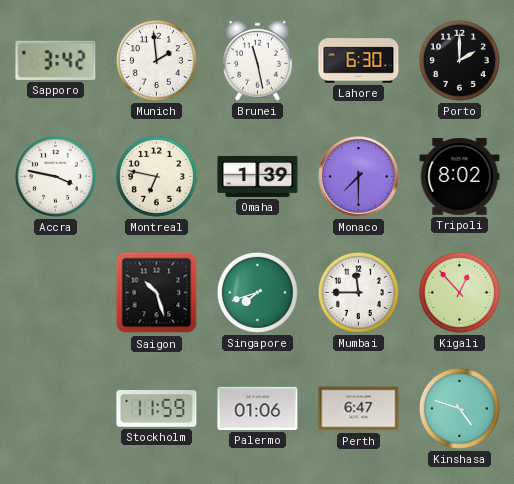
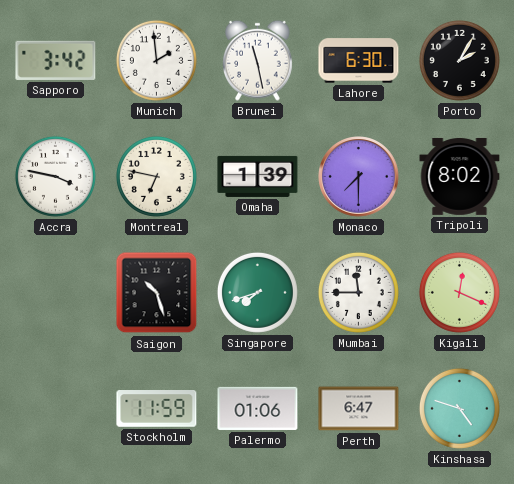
Porto: 2:00 -> 2:05 (459, 60)
Kigali: 12:53 -> 12:19 (459, 292)
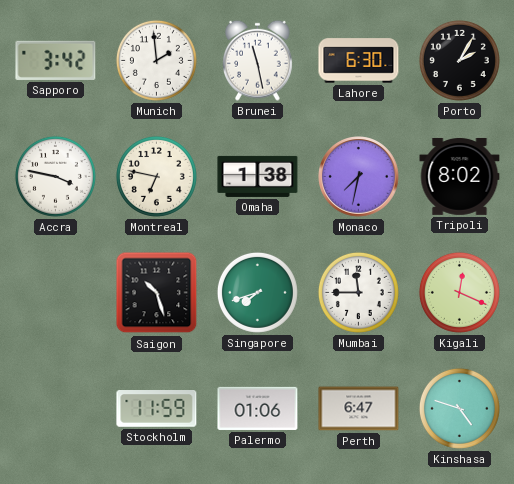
Omaha: 1:39 -> 1:38 (258, 176)
Monaco: 7:30 -> 7:32 (359, 177)
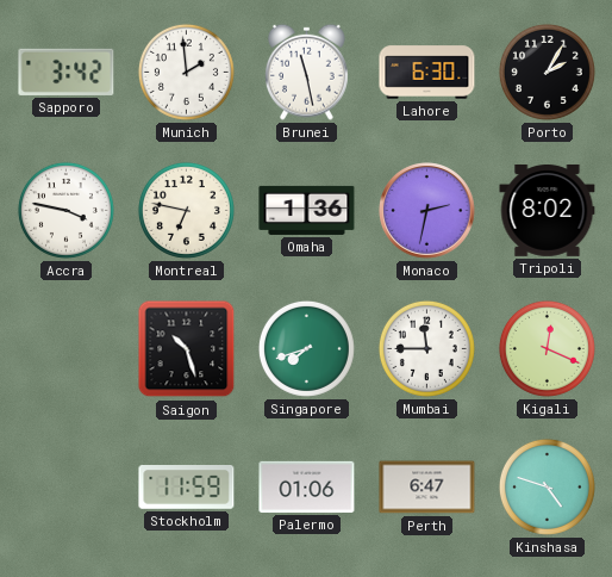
Omaha: 1:38 -> 1:36 (307, 210)
Monaco: 7:32 -> 2:32 (427, 211)
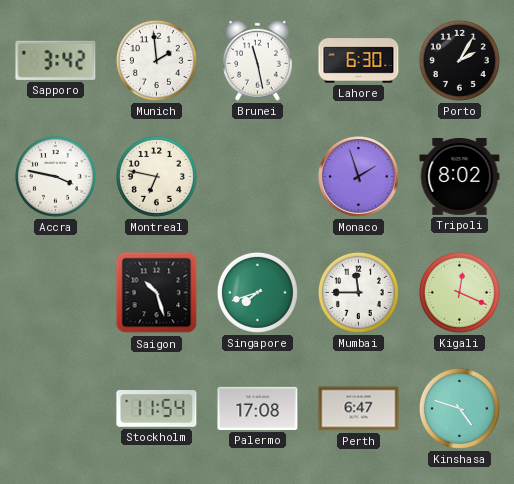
Omaha: 1:36 -> none (307, 210)
Monaco: 2:32 -> 1:57 (359, 177)
Stockholm: 11:59 -> 11:54 (157, 409)
Palermo: 01:06 -> 17:08 (258, 408)
